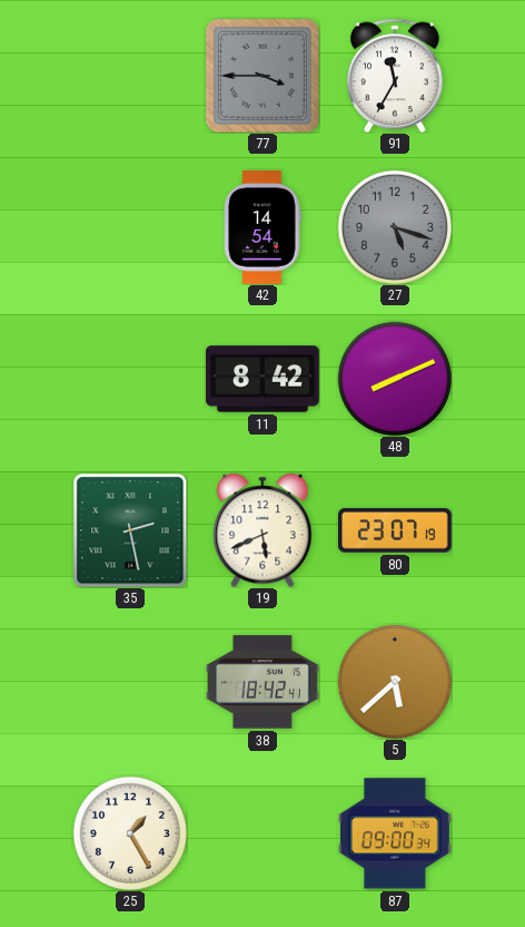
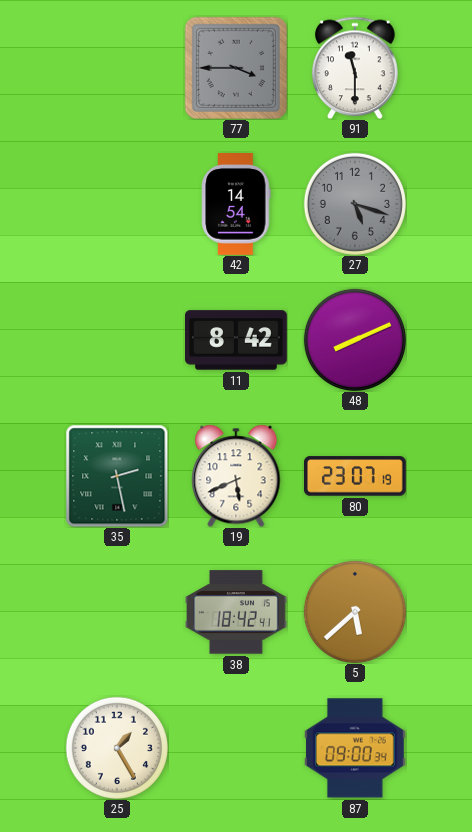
91: 11:35 -> 11:30 (356, 68)
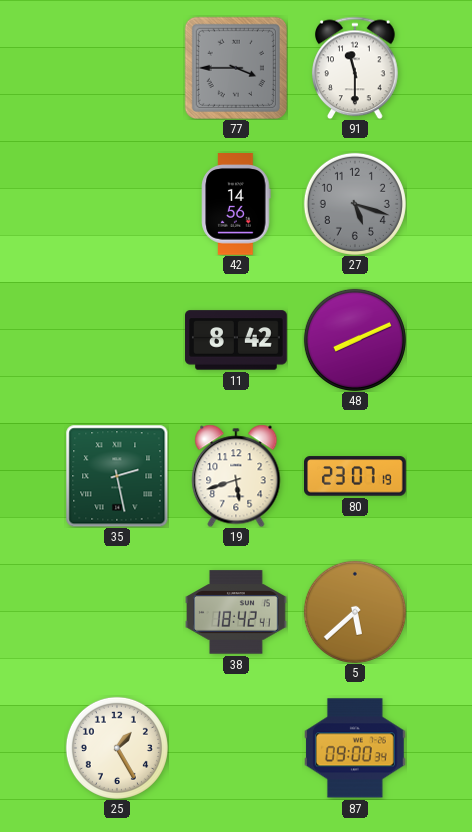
42: 14:54 -> 14:56 (236, 205)
19: 5:41 -> 5:42 (236, 476)
